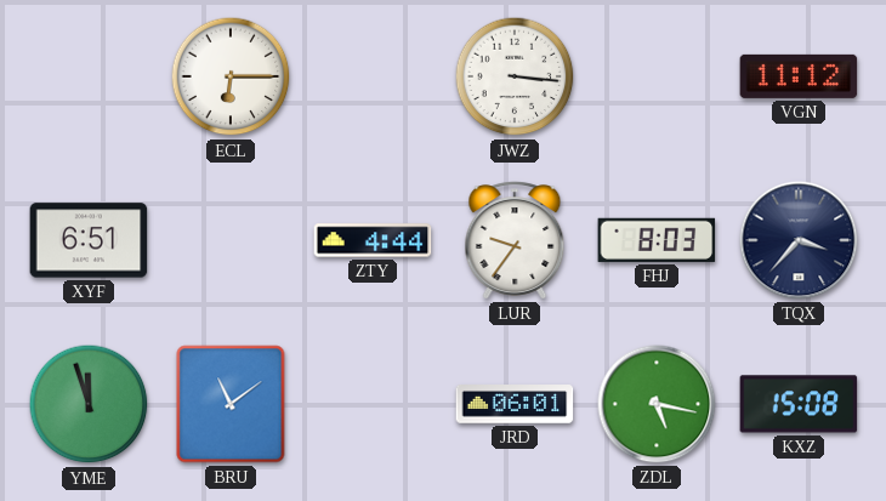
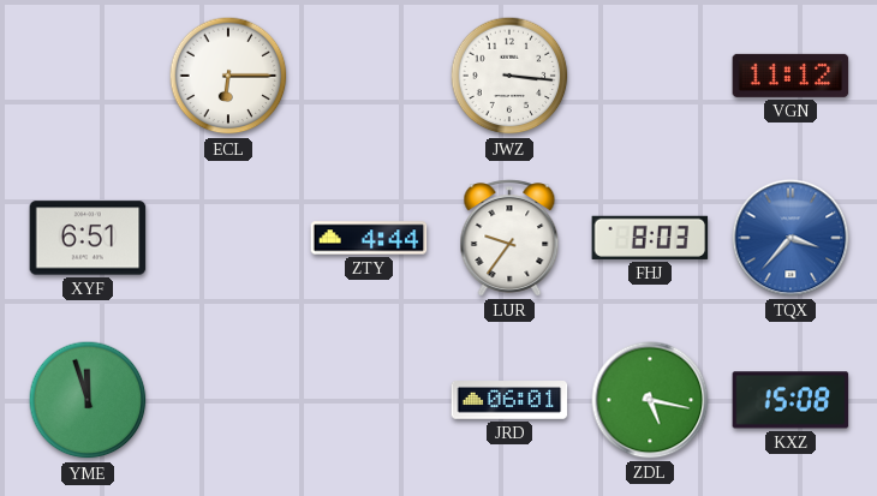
TQX dial: navy -> blue (791, 238)
BRU: 11:09 -> none (231, 404)
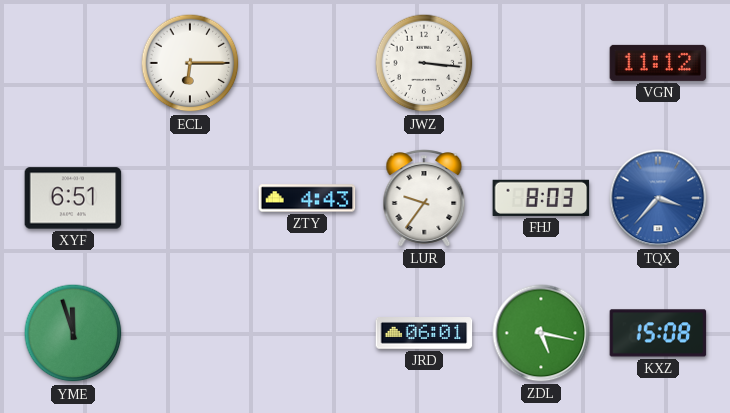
ZTY: 4:44 -> 4:43 (307, 198)
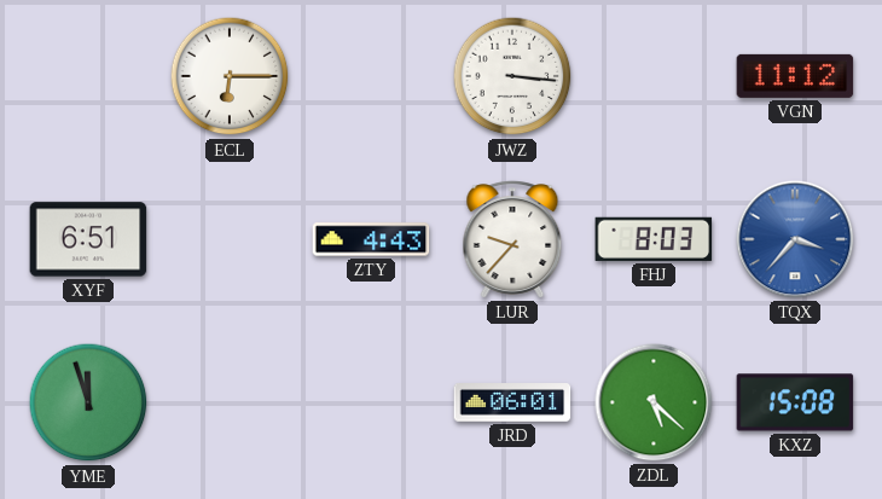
LUR: 9:36 -> 9:37 (512, 239)
ZDL: 5:17 -> 5:22 (654, 402)
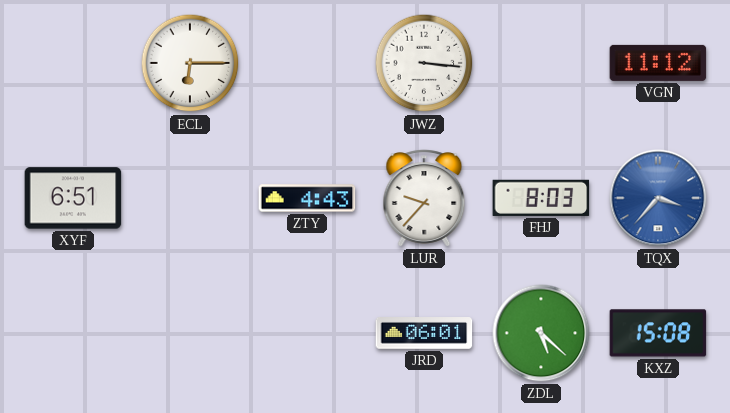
YME: 11:57 -> none (88, 402)
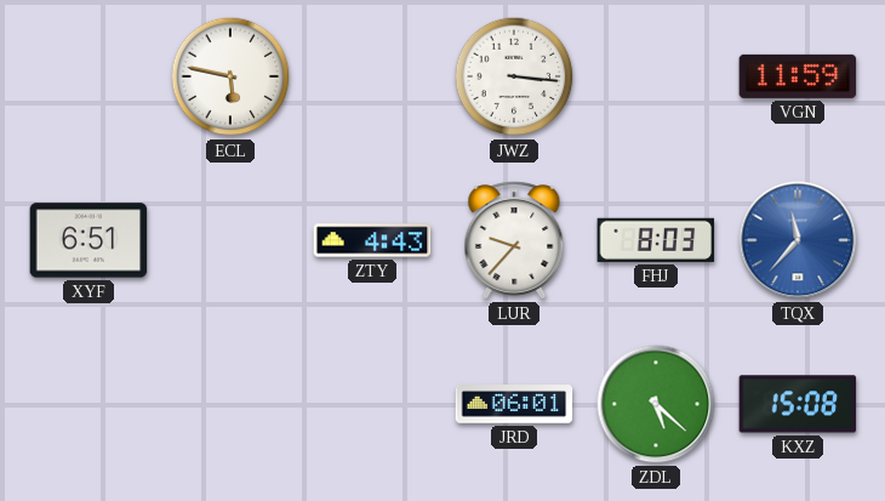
ECL: 6:15 -> 5:47 (230, 76)
VGN: 11:12 -> 11:59 (798, 76)
TQX: 3:37 -> 11:37 (798, 240)
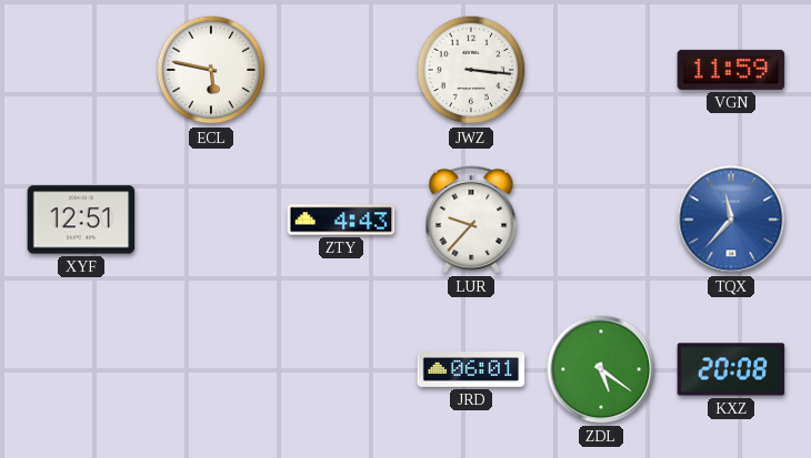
XYF: 6:51 -> 12:51 (81, 220)
FHJ: 8:03 -> none (656, 240)
ZDL: 5:22 -> 5:21 (601, 369)
KXZ: 15:08 -> 20:08 (731, 369)
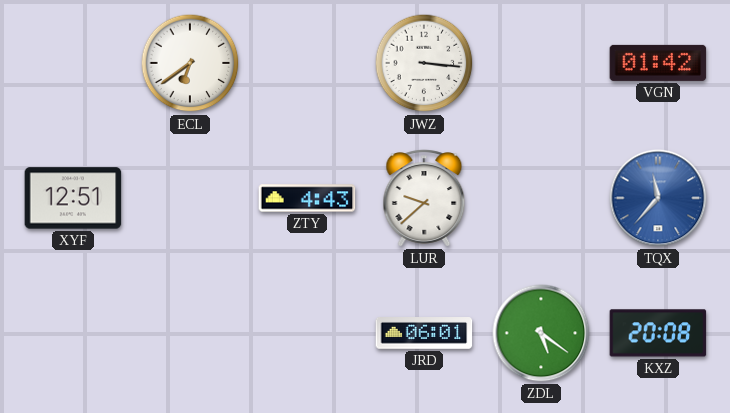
ECL: 5:47 -> 6:39 (190, 63)
VGN: 11:59 -> 01:42 (658, 63)
LUR: 9:37 -> 9:38 (424, 198)
